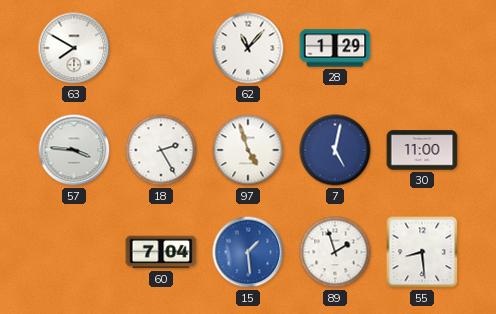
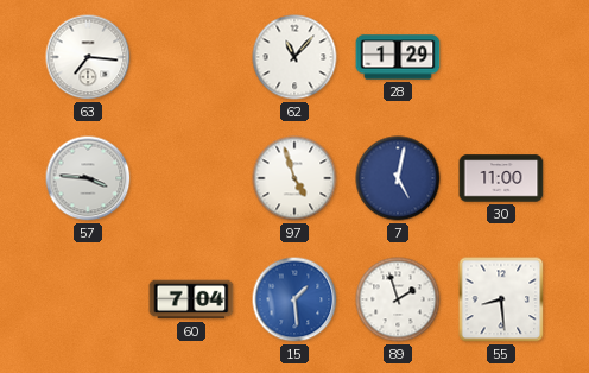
63: 7:50 -> 7:16 (88, 57)
18: 2:25 -> none (161, 150)
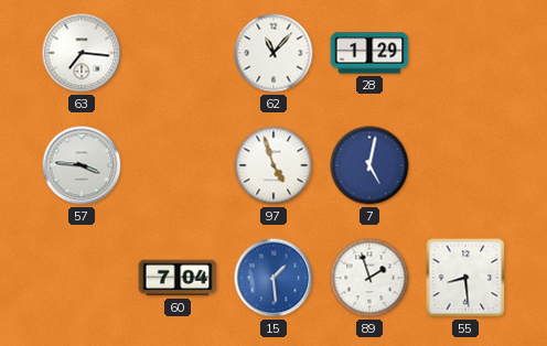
30: 11:00 -> none (501, 178)
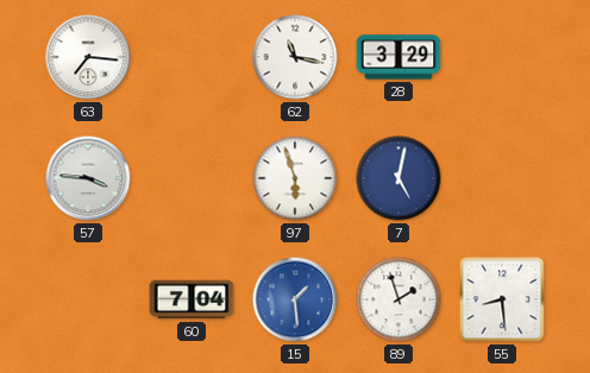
62: 11:07 -> 11:17 (295, 57)
28: 1:29 -> 3:29 (398, 57)
97: 4:57 -> 5:57 (295, 178)
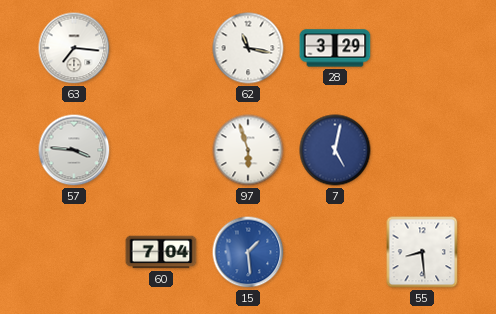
89: 1:57 -> none (398, 299)
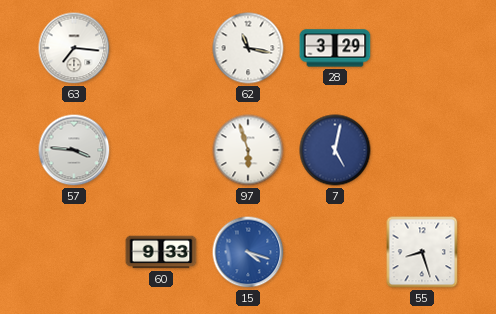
60: 7:04 -> 9:33 (161, 252)
15: 1:29 -> 4:18 (248, 252)
55: 8:29 -> 8:27 (422, 252)
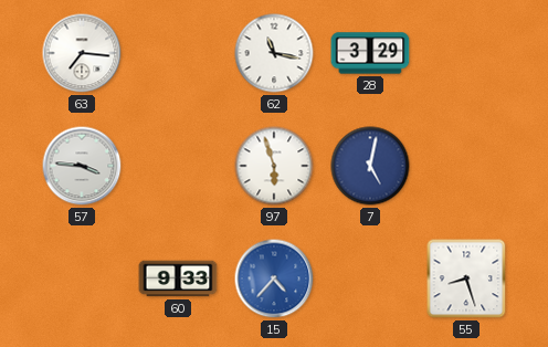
15: 4:18 -> 4:37 (274, 278)
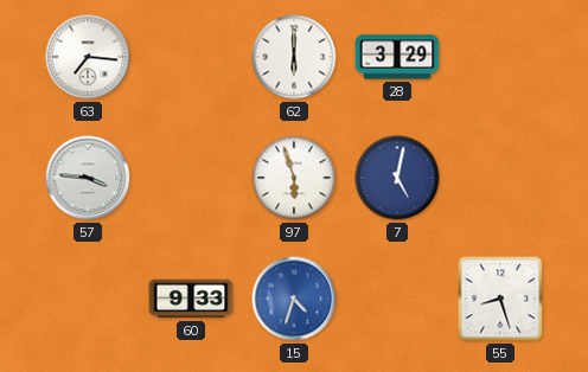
62: 11:17 -> 6:00 (294, 57)
15: 4:37 -> 4:33 (294, 299)
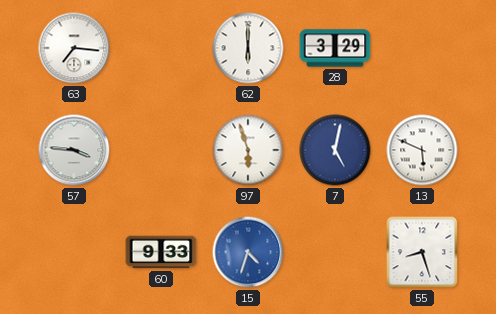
13: none -> 5:49 (422, 150)
